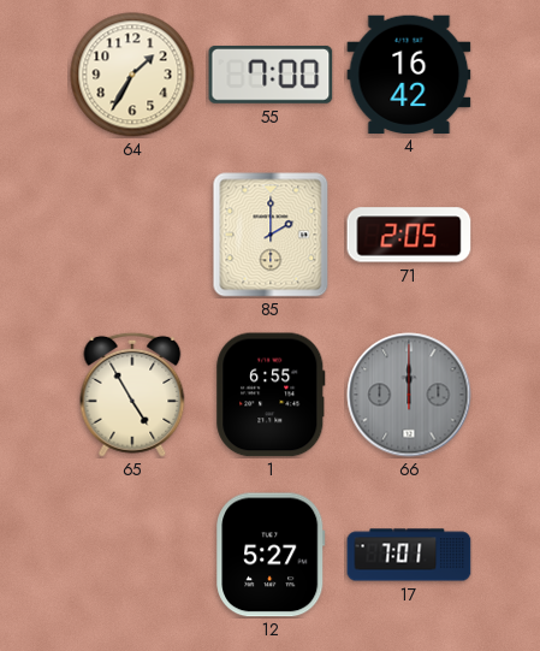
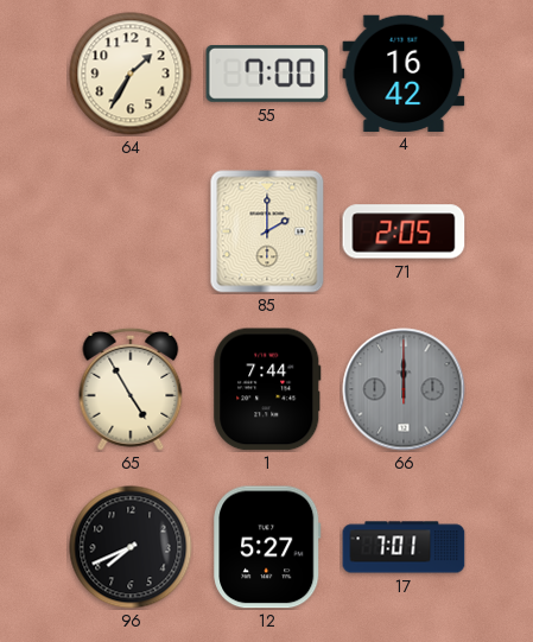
1: 6:55 -> 7:44 (267, 389)
96: none -> 7:41 (131, 547)
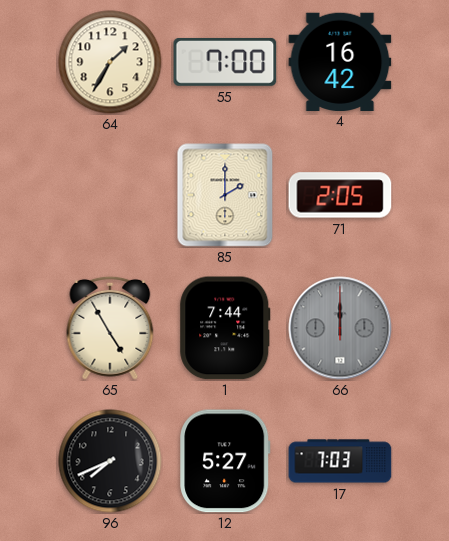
17: 7:01 -> 7:03 (340, 461)
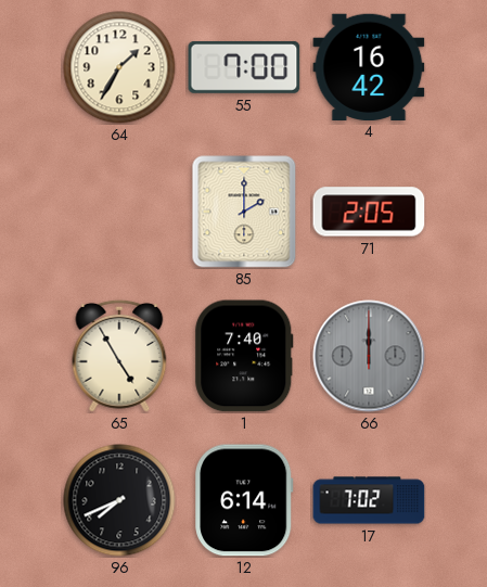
1: 7:44 -> 7:40 (244, 356)
12: 5:27 -> 6:14 (244, 500)
17: 7:03 -> 7:02 (369, 500)
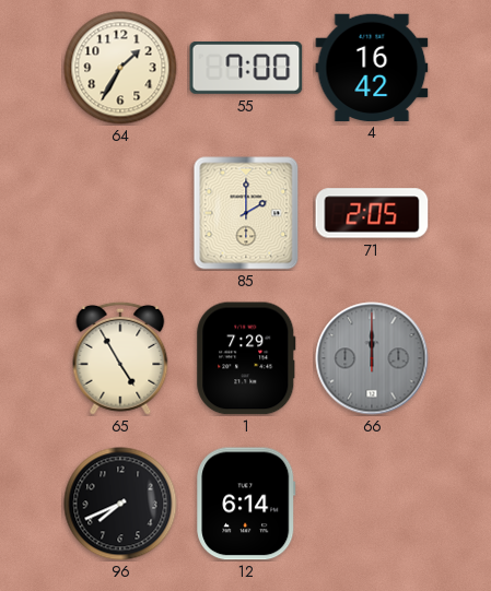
1: 7:40 -> 7:29 (246, 358)
17: 7:02 -> none (369, 500)
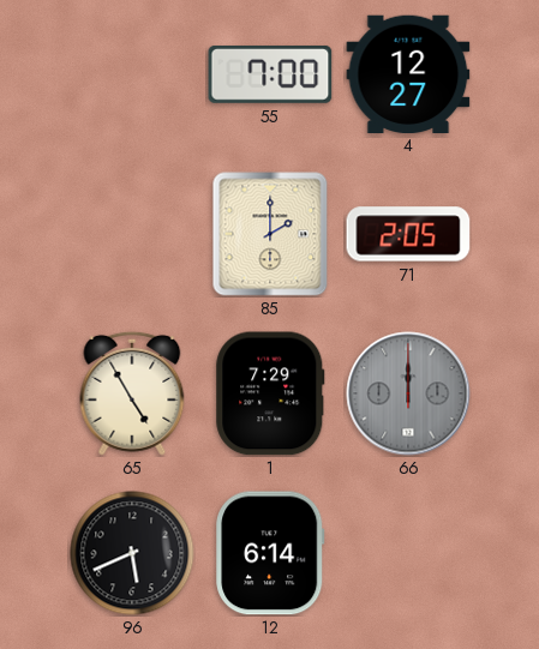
64: 1:35 -> none (120, 68)
4: 16:42 -> 12:27 (408, 73)
96: 7:41 -> 5:41 (132, 553)
